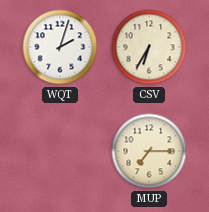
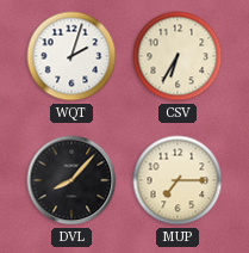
DVL: none -> 8:07 (71, 180)
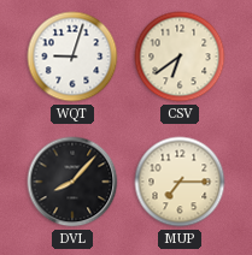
WQT: 2:03 -> 9:03 (72, 57)
CSV: 6:35 -> 6:39 (180, 57)
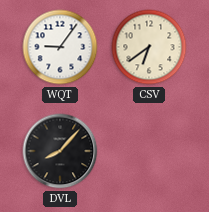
WQT: 9:03 -> 9:06 (60, 47)
MUP: 7:15 -> none (180, 182)
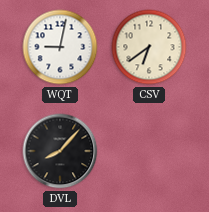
WQT: 9:06 -> 9:02 (60, 47)
